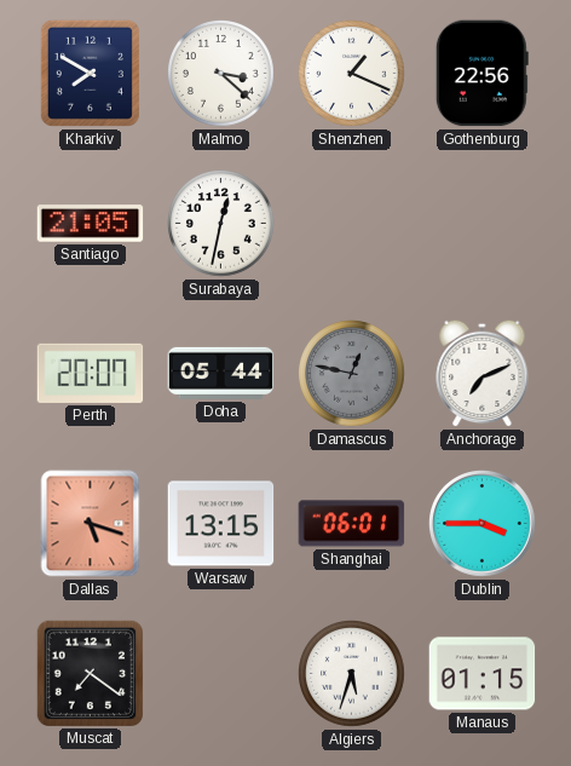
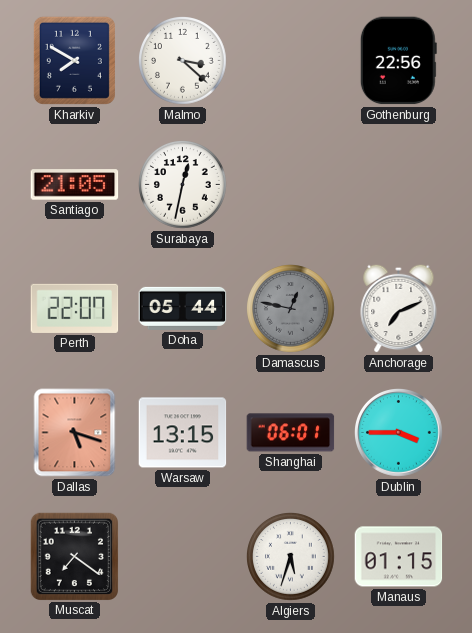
Shenzhen: 1:19 -> none (352, 74)
Perth: 20:07 -> 22:07 (75, 308)
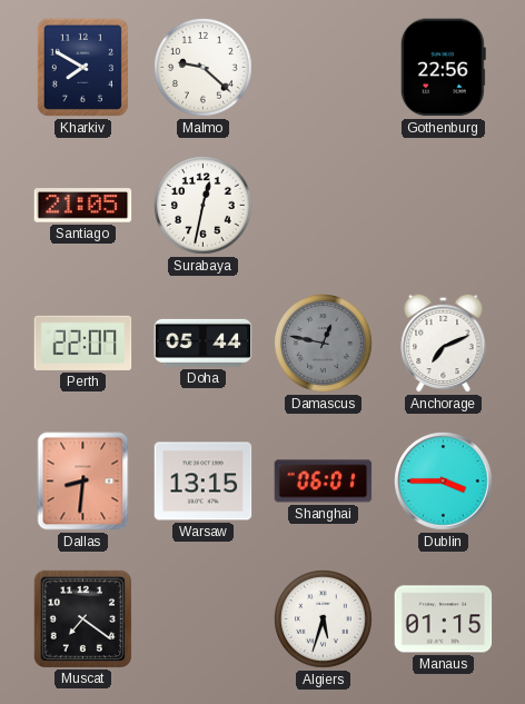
Malmo: 3:22 -> 9:22 (204, 68)
Dallas: 5:18 -> 8:31 (83, 482)
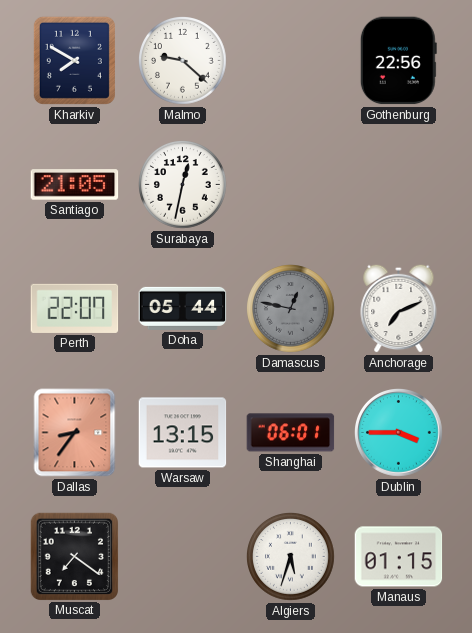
Dallas: 8:31 -> 8:36 (75, 433)
